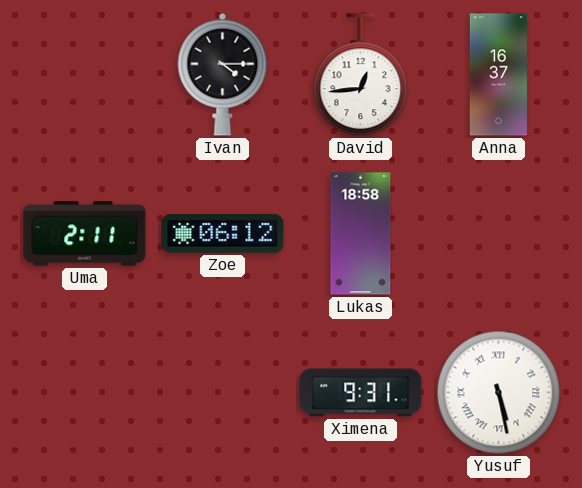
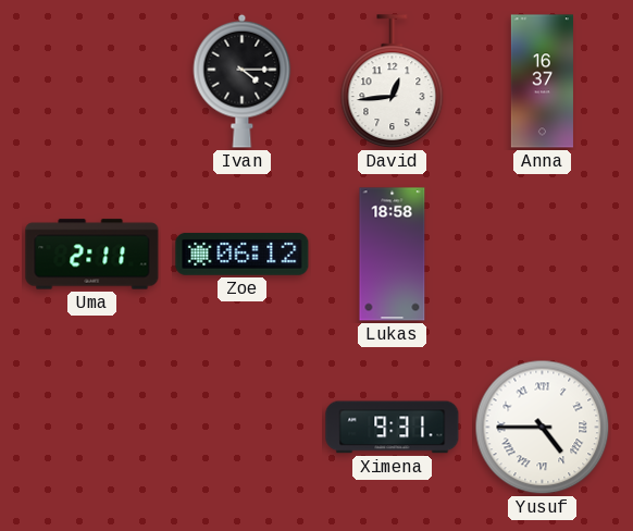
Yusuf: 5:28 -> 4:45 (543, 428)
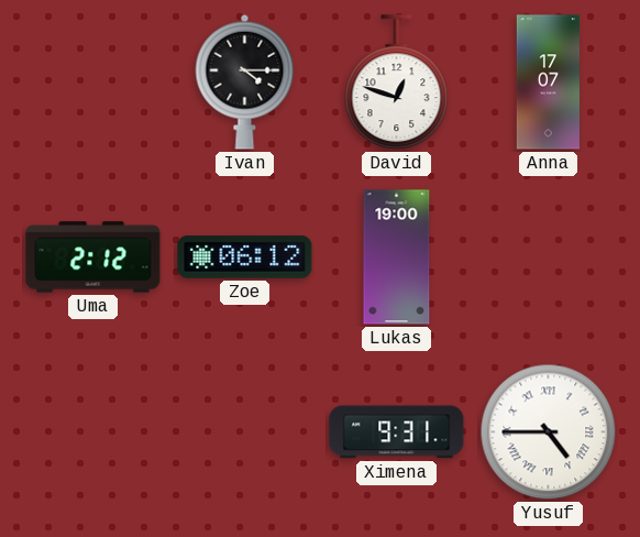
David: 12:44 -> 12:48 (397, 83)
Anna: 16:37 -> 17:07 (548, 83)
Uma: 2:11 -> 2:12 (93, 257)
Lukas: 18:58 -> 19:00 (397, 257)
